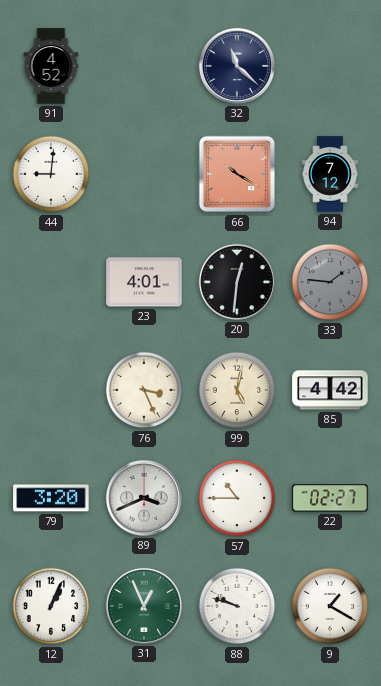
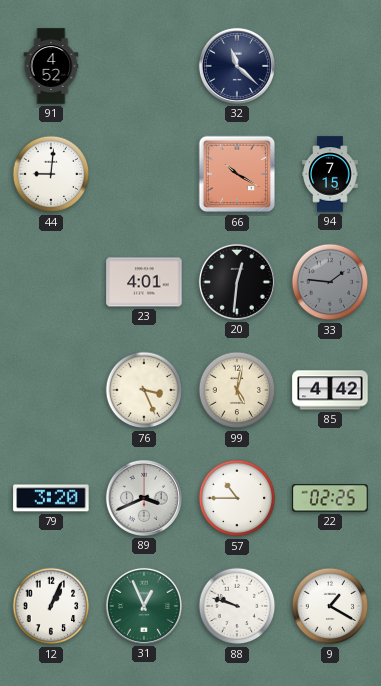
94: 7:12 -> 7:15 (330, 174)
22: 02:27 -> 02:25 (330, 498)
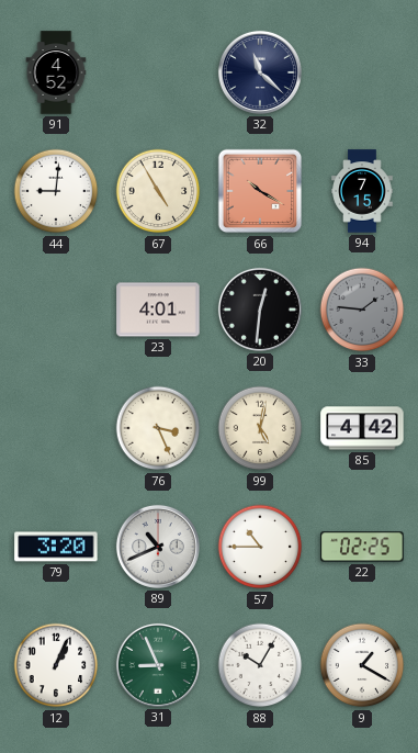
67: none -> 4:55 (158, 191)
89: 3:41 -> 10:41 (158, 547)
31: 12:56 -> 8:56 (158, 665)
88: 9:48 -> 10:05 (260, 665)
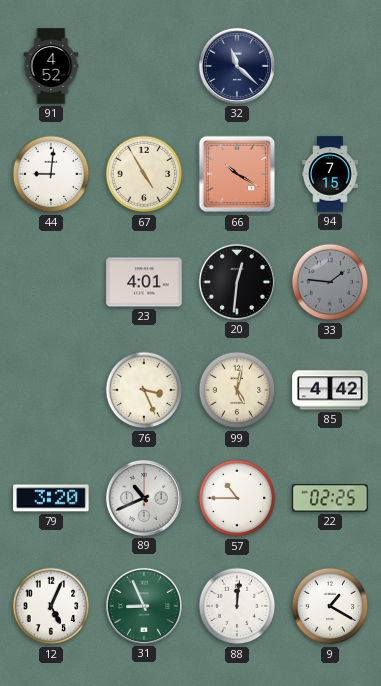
12: 1:04 -> 5:04 (51, 606)
88: 10:05 -> 12:01 (237, 606)
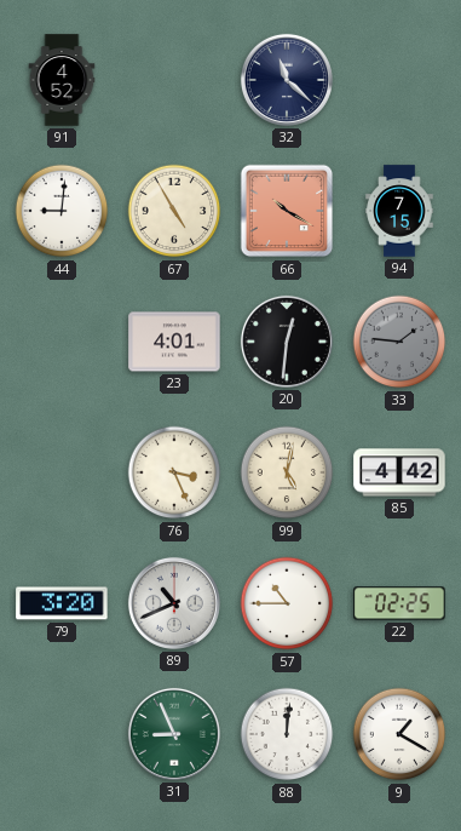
12: 5:04 -> none (51, 606)
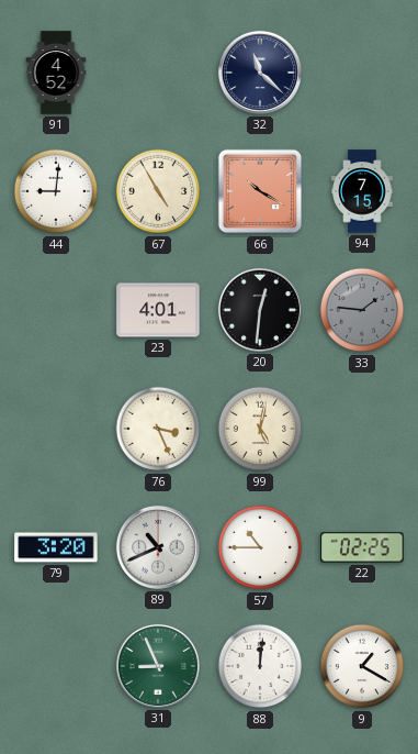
85: 4:42 -> none (399, 472)
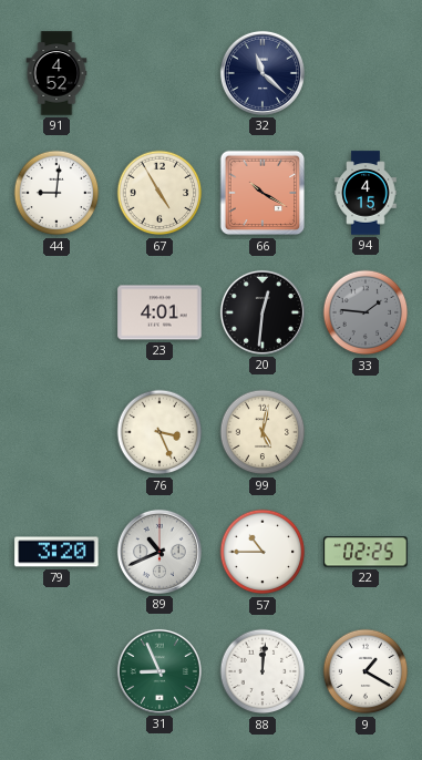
94: 7:15 -> 4:15 (366, 193)
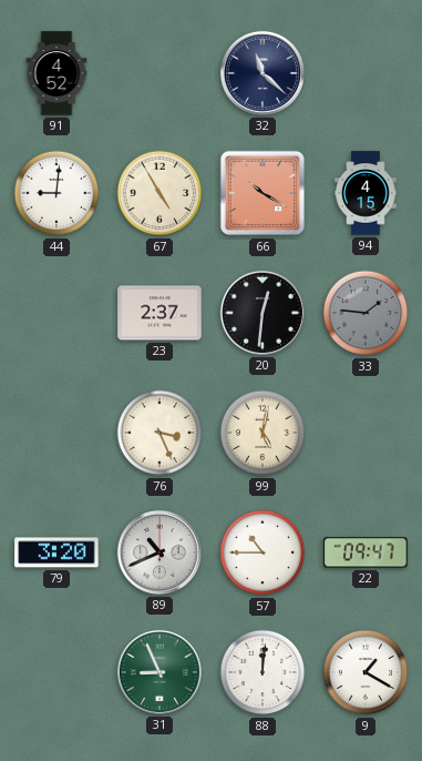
23: 4:01 -> 2:37 (159, 313)
22: 02:25 -> 09:47 (366, 552)
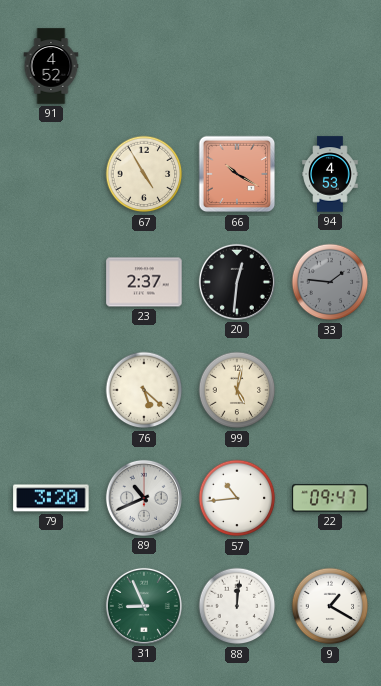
32: 11:22 -> none (263, 73)
44: 9:01 -> none (56, 193)
94: 4:15 -> 4:53 (330, 174)
76: 3:26 -> 5:22 (144, 390)
57: 10:45 -> 10:44 (237, 498)
